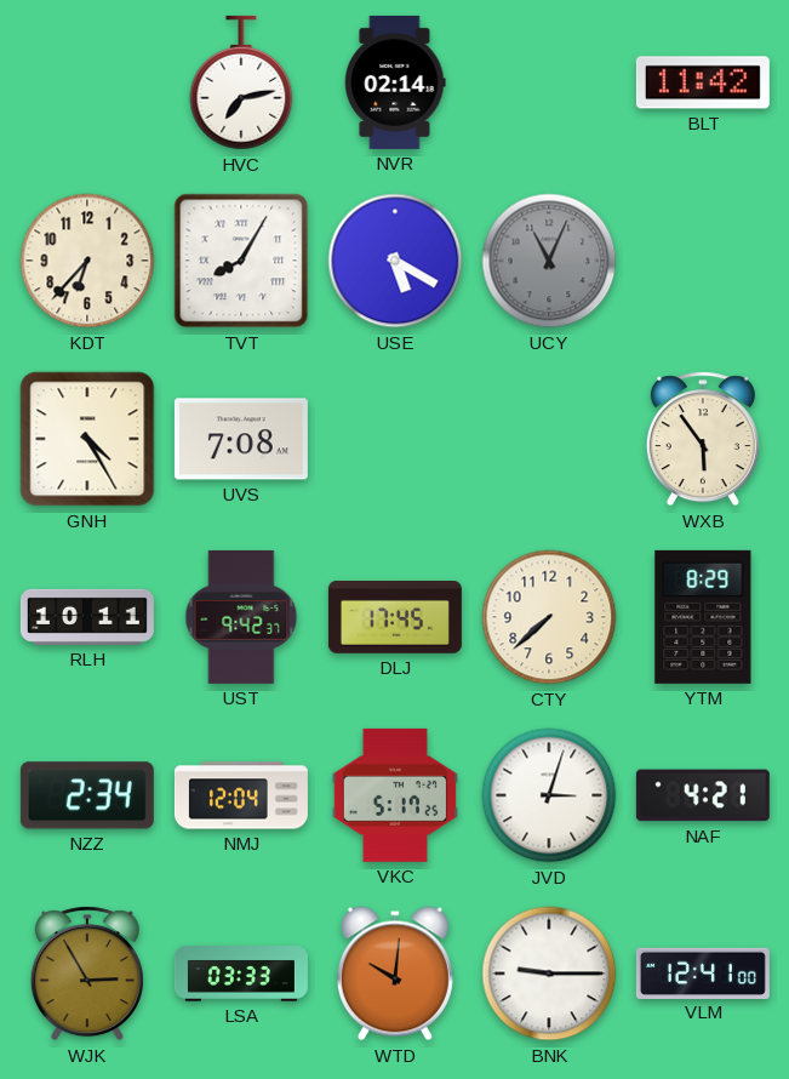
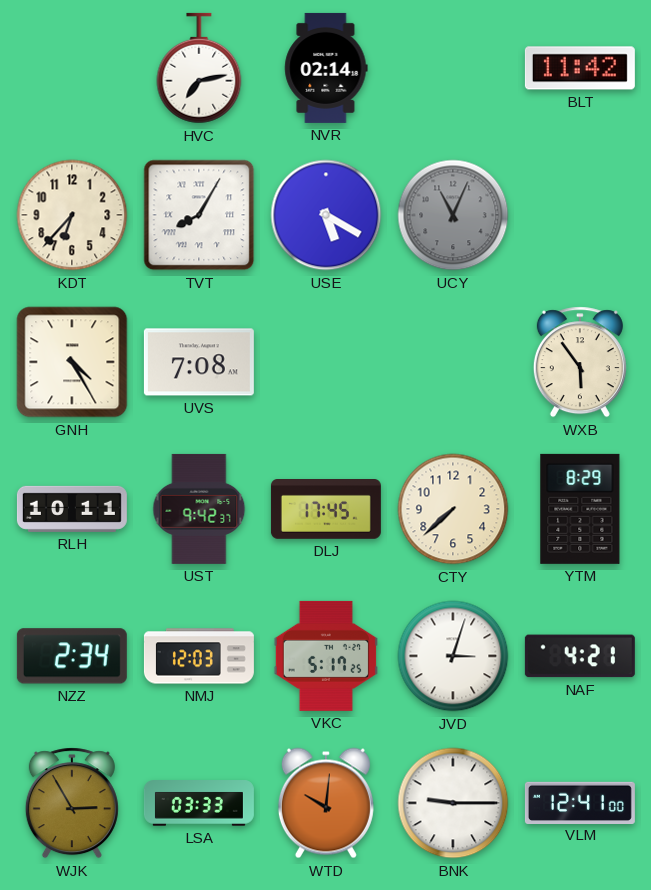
NMJ: 12:04 -> 12:03 (199, 656)
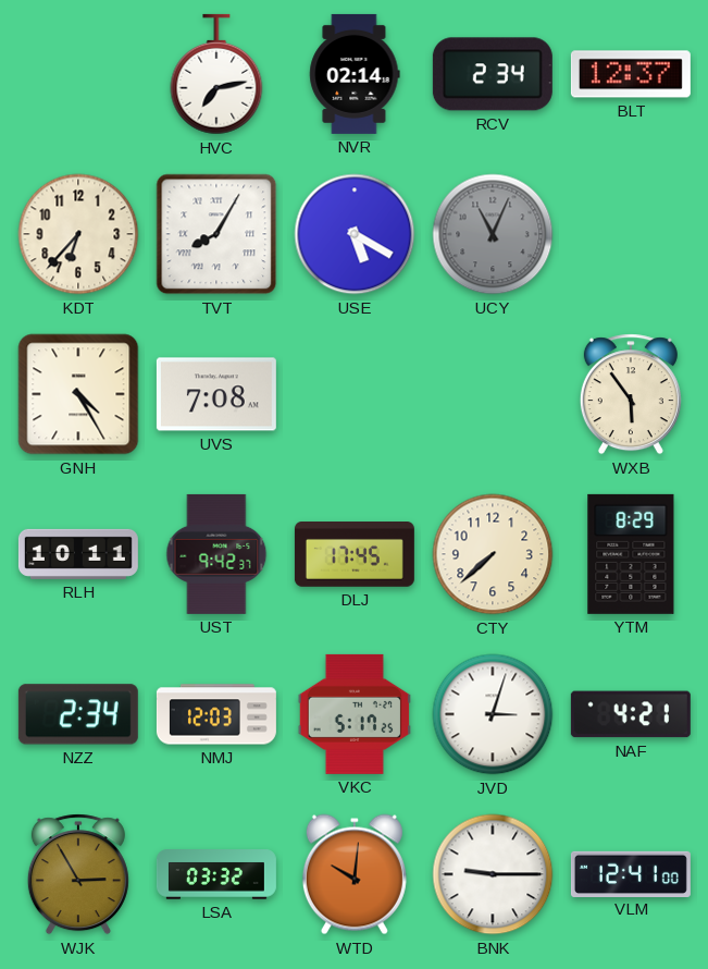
RCV: none -> 2:34 (493, 74)
BLT: 11:42 -> 12:37 (631, 74)
LSA: 03:33 -> 03:32 (216, 874)
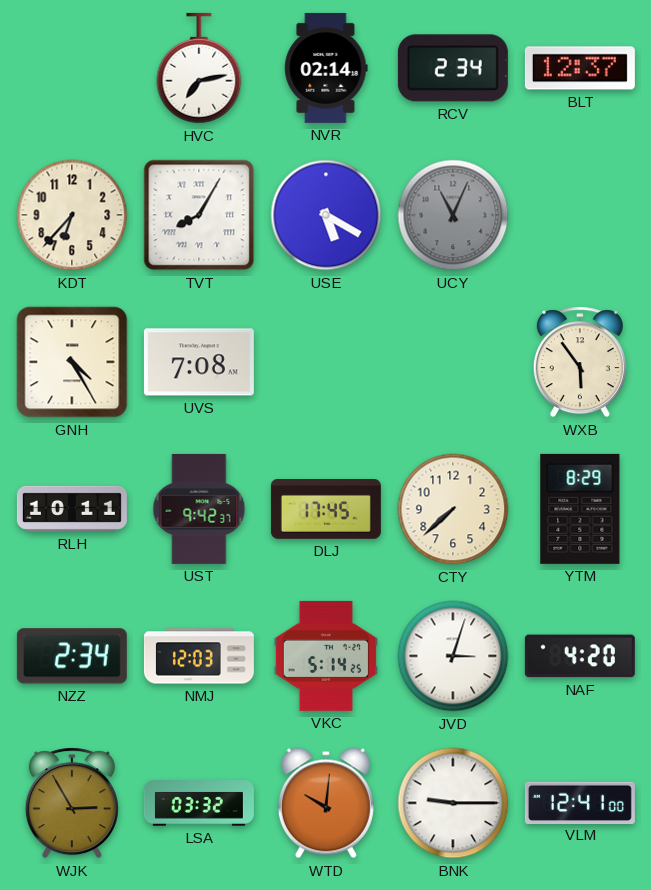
VKC: 5:17 -> 5:14 (326, 656)
NAF: 4:21 -> 4:20 (580, 656)
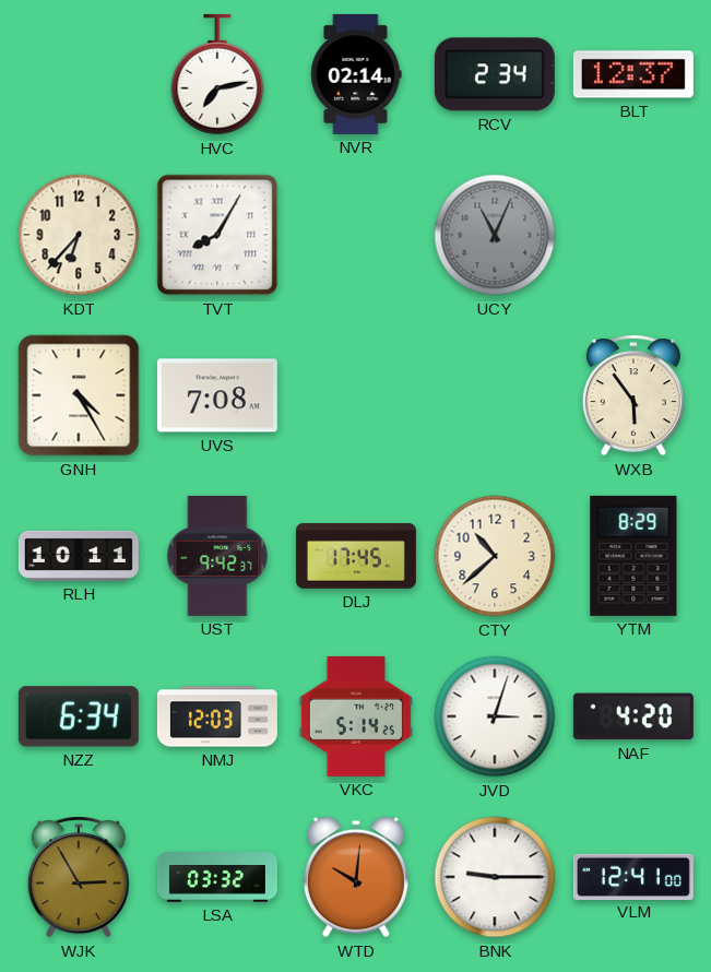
USE: 5:20 -> none (326, 215)
CTY: 7:38 -> 10:38 (495, 556)
NZZ: 2:34 -> 6:34 (79, 716)
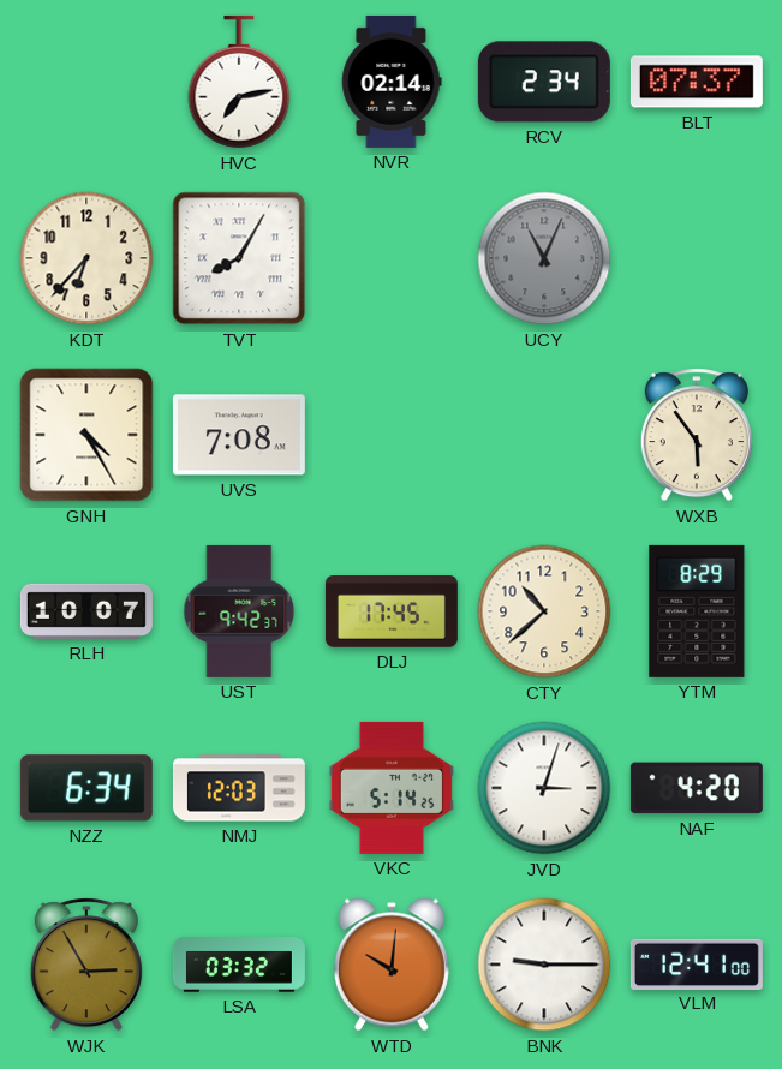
BLT: 12:37 -> 07:37 (697, 82)
RLH: 10:11 -> 10:07 (86, 611)
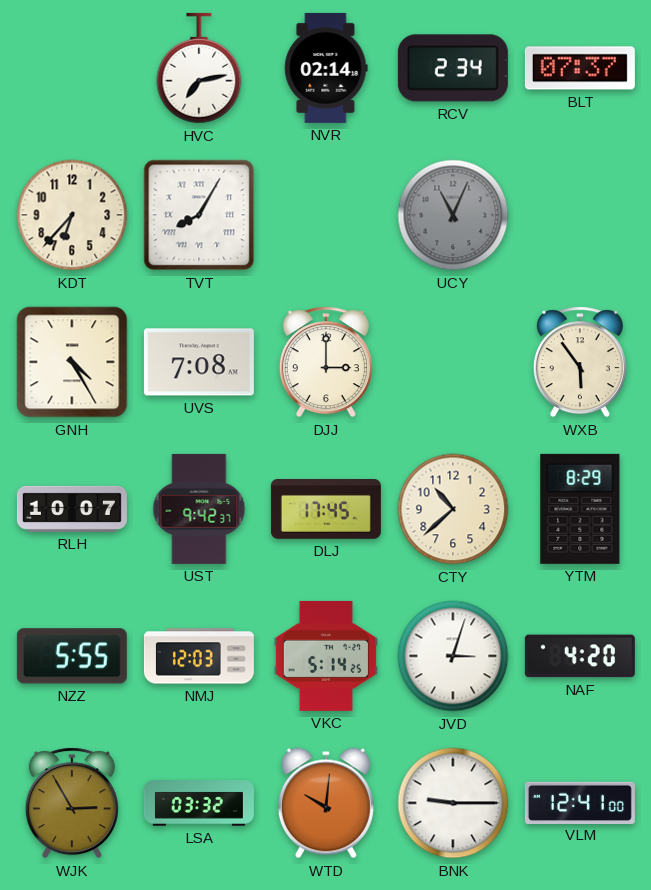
DJJ: none -> 3:00 (326, 362)
NZZ: 6:34 -> 5:55 (72, 656)
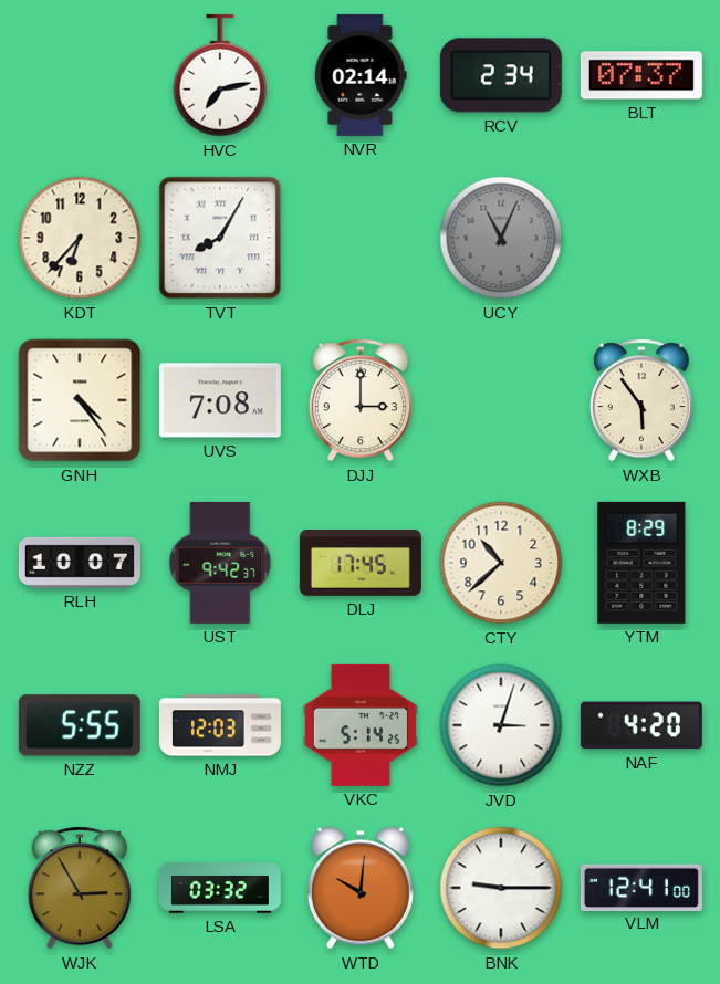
GNH: 4:25 -> 4:24 (80, 400)
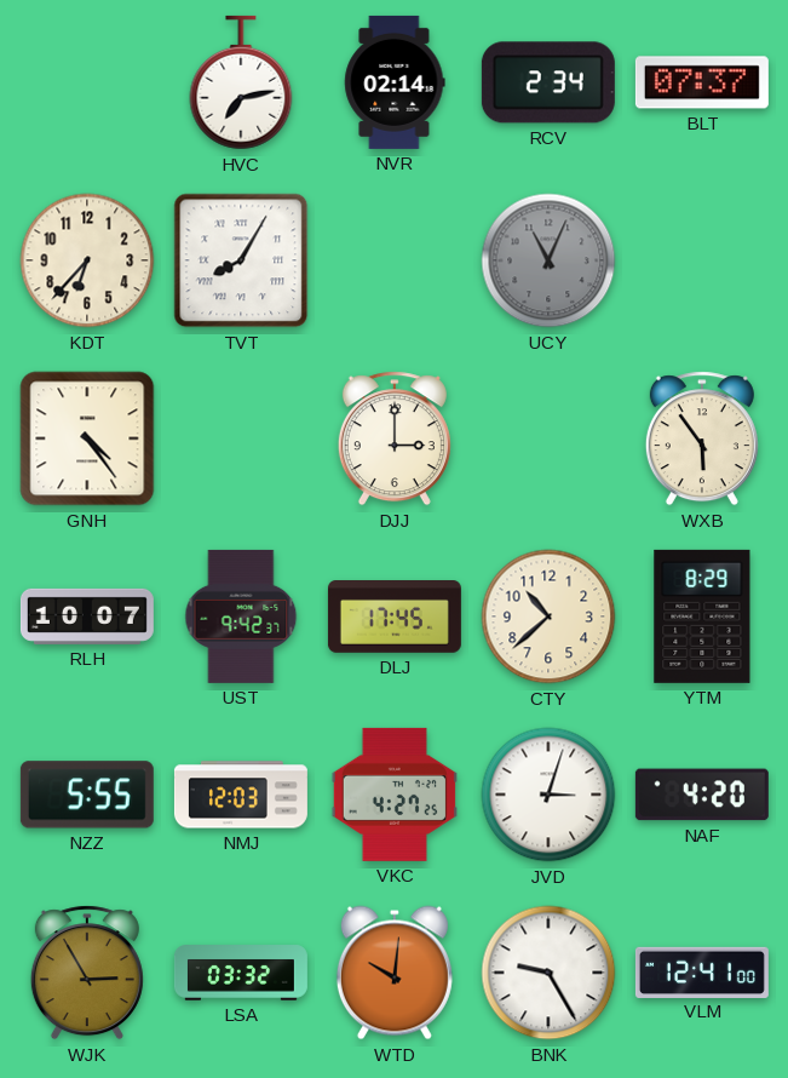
UVS: 7:08 -> none (220, 400)
VKC: 5:14 -> 4:27 (395, 795)
BNK: 9:15 -> 9:25 (548, 973)
